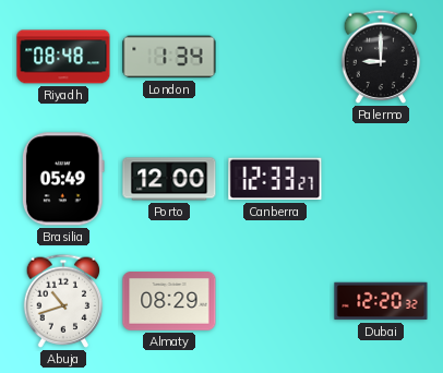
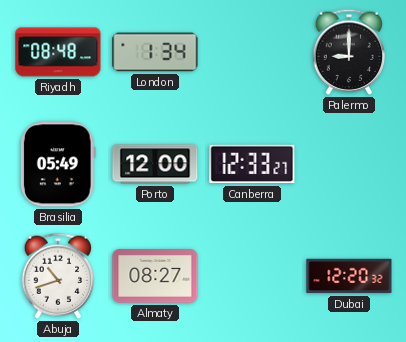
Almaty: 08:29 -> 08:27 (155, 276)
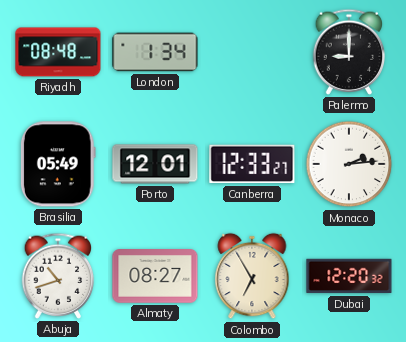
Porto: 12:00 -> 12:01 (155, 164)
Monaco: none -> 2:14 (349, 164)
Colombo: none -> 6:55 (252, 276)
